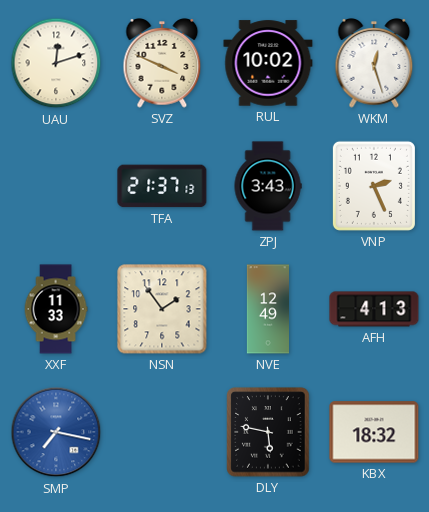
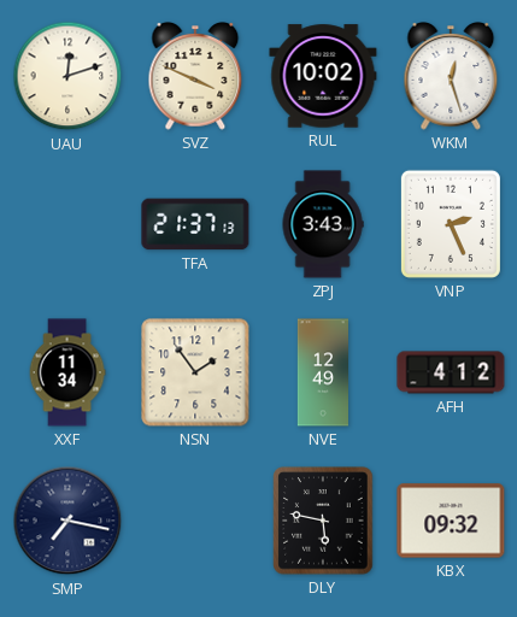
XXF: 11:33 -> 11:34 (67, 372)
AFH: 4:13 -> 4:12 (451, 372)
SMP dial: blue -> navy (67, 521)
KBX: 18:32 -> 09:32 (451, 521)
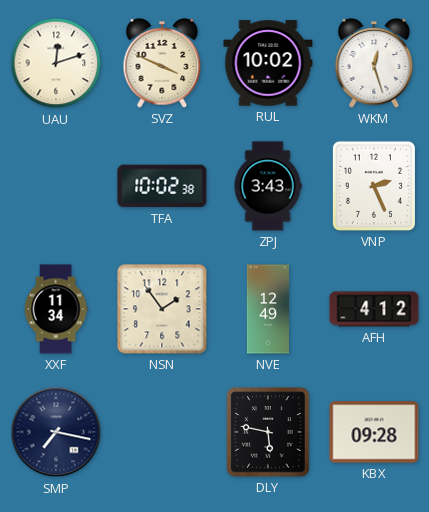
TFA: 21:37 -> 10:02 (162, 186)
KBX: 09:32 -> 09:28 (374, 432)
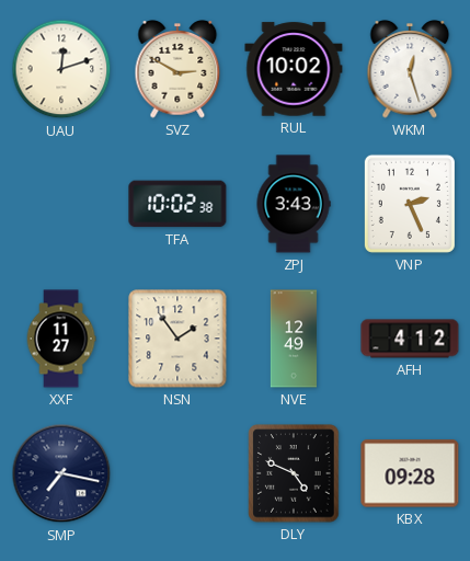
SVZ: 3:49 -> 2:50 (177, 70)
XXF: 11:34 -> 11:27 (61, 339)
DLY: 5:47 -> 4:49 (294, 473)
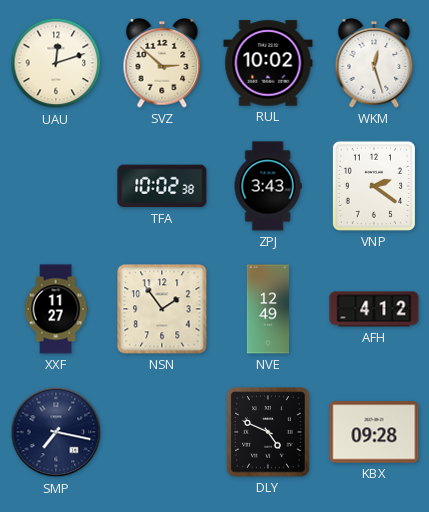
SVZ: 2:50 -> 2:52 (162, 64)
VNP: 2:26 -> 2:21 (374, 186)
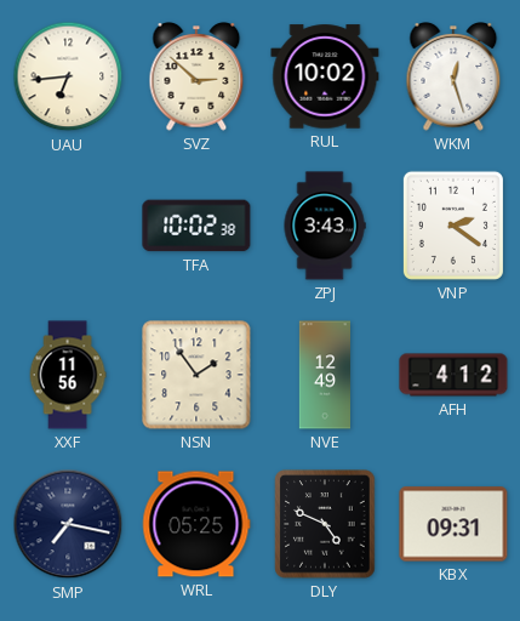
UAU: 12:12 -> 6:44 (68, 76)
XXF: 11:27 -> 11:56 (68, 375)
WRL: none -> 05:25 (196, 524)
KBX: 09:28 -> 09:31 (453, 524)
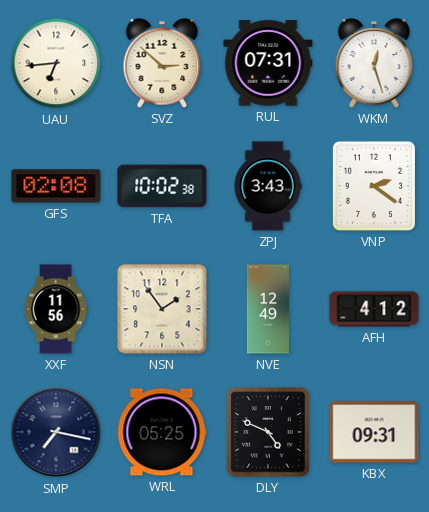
RUL: 10:02 -> 07:31 (268, 63)
GFS: none -> 02:08 (56, 186)
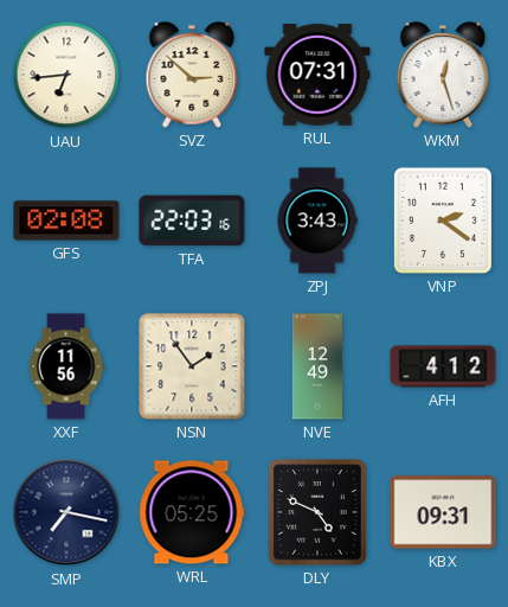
TFA: 10:02 -> 22:03 (192, 221)
